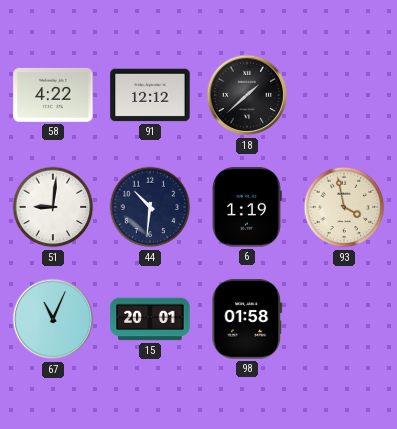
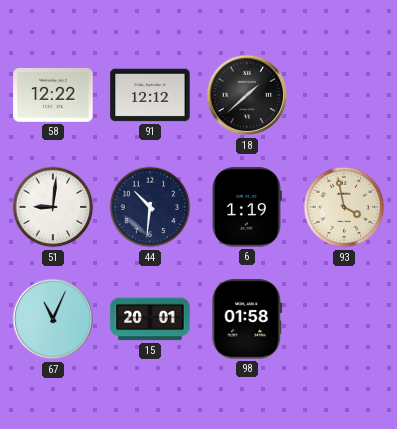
58: 4:22 -> 12:22 (53, 95)
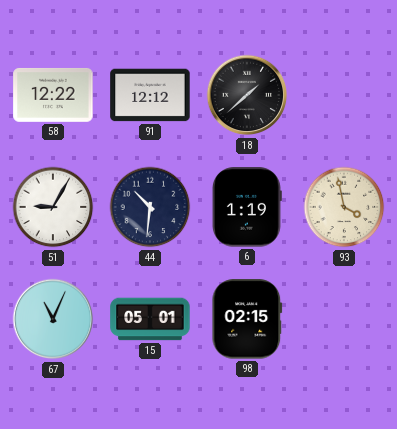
51: 9:01 -> 9:05 (53, 207)
15: 20:01 -> 05:01 (150, 319)
98: 01:58 -> 02:15 (247, 319)
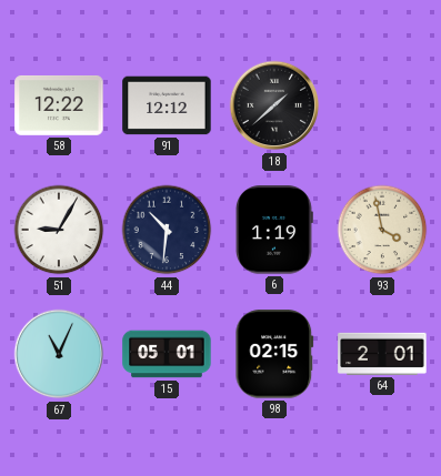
64: none -> 2:01 (382, 354)
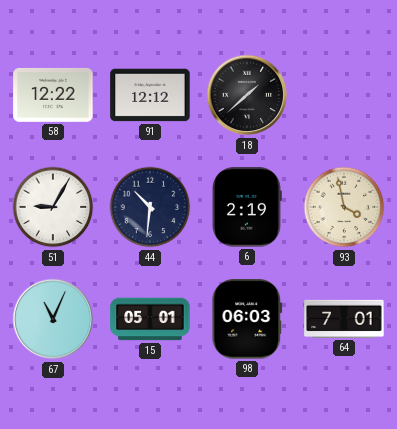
6: 1:19 -> 2:19 (247, 207)
98: 02:15 -> 06:03 (247, 319)
64: 2:01 -> 7:01 (344, 319)
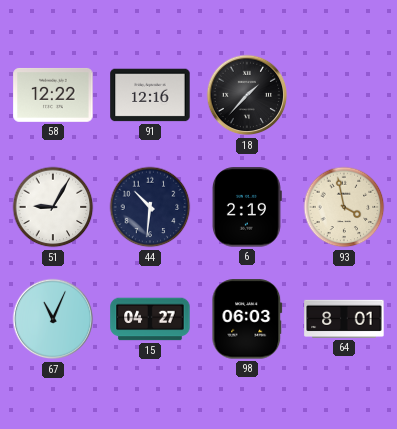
91: 12:12 -> 12:16 (150, 95)
18: 1:38 -> 1:37 (247, 95)
15: 05:01 -> 04:27 (150, 319)
64: 7:01 -> 8:01 (344, 319)
